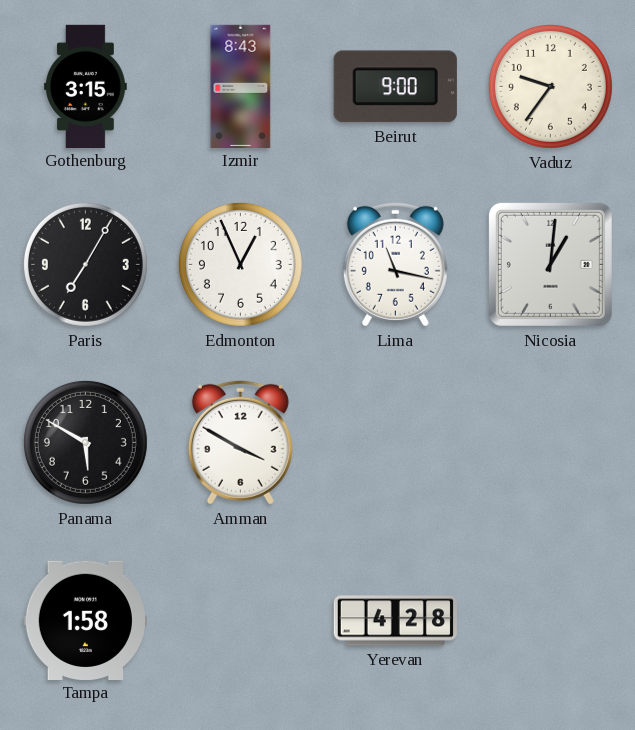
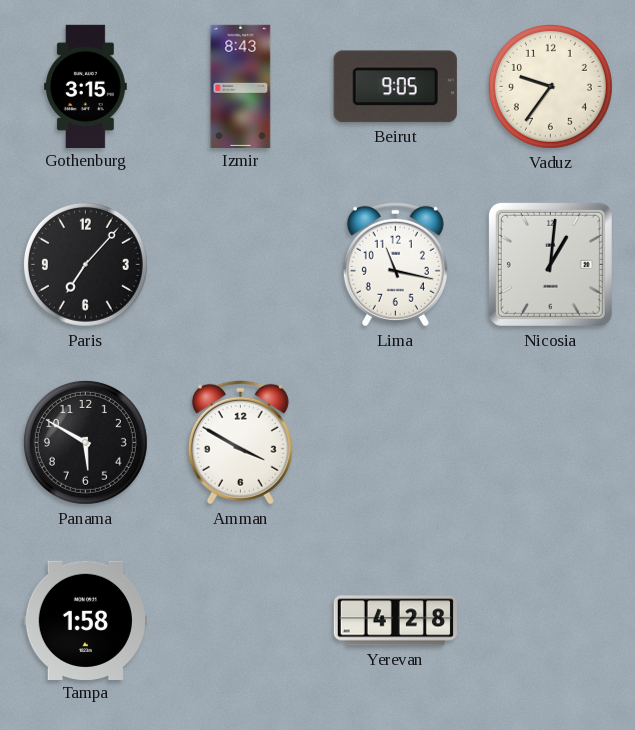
Beirut: 9:00 -> 9:05 (395, 87)
Paris: 7:05 -> 7:07 (85, 264)
Edmonton: 12:56 -> none (240, 264)
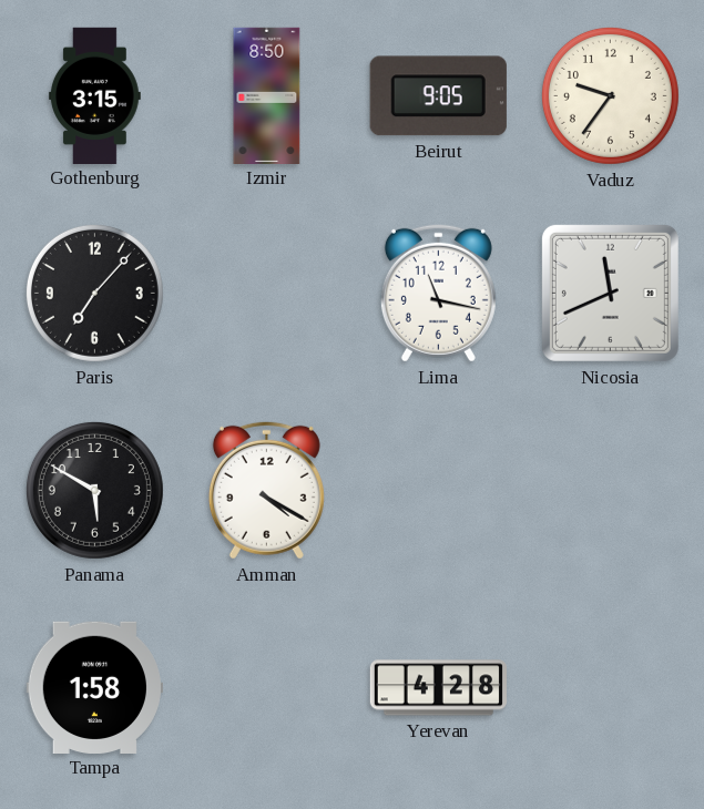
Izmir: 8:43 -> 8:50 (267, 95)
Nicosia: 1:01 -> 11:41 (610, 293)
Amman: 3:50 -> 4:20 (266, 490)
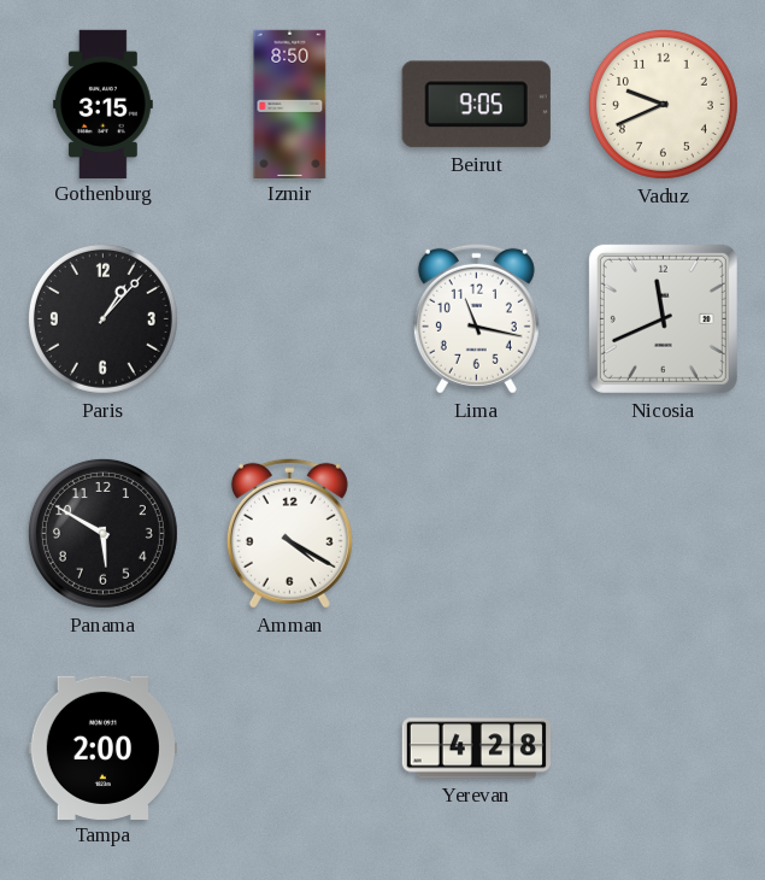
Vaduz: 9:36 -> 9:41 (663, 104)
Paris: 7:07 -> 1:07 (102, 318)
Tampa: 1:58 -> 2:00 (102, 747)
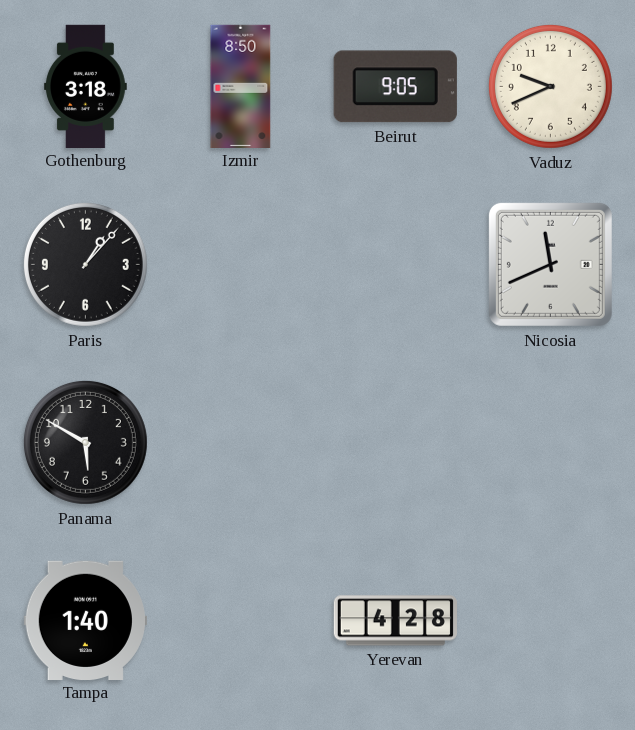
Gothenburg: 3:15 -> 3:18 (85, 86)
Lima: 11:17 -> none (476, 318)
Amman: 4:20 -> none (289, 533)
Tampa: 2:00 -> 1:40 (85, 620)
